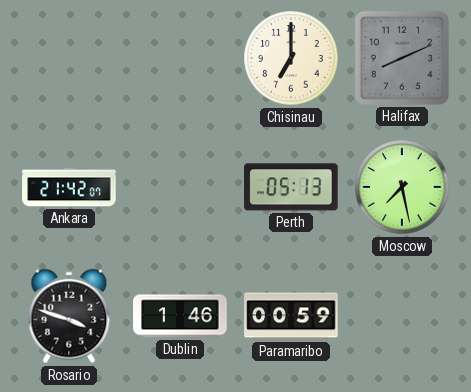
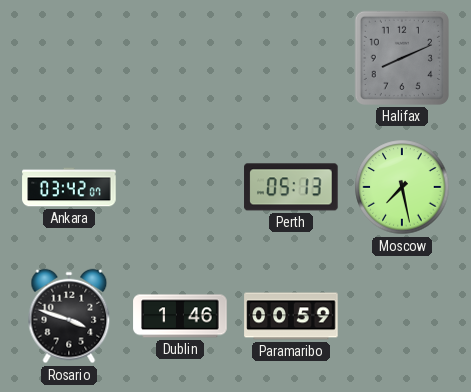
Chisinau: 7:00 -> none (291, 58)
Ankara: 21:42 -> 03:42 (69, 187)
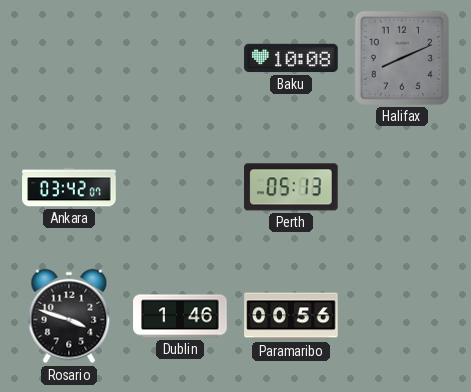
Baku: none -> 10:08 (291, 58)
Moscow: 7:28 -> none (402, 187)
Paramaribo: 00:59 -> 00:56 (291, 316)
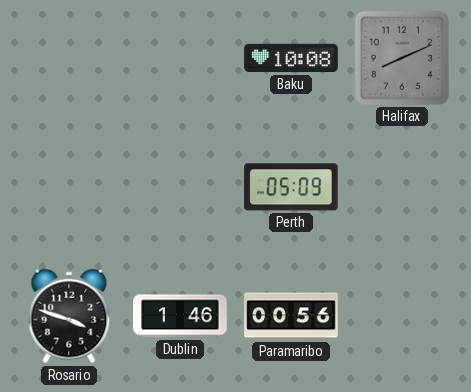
Ankara: 03:42 -> none (69, 187)
Perth: 05:13 -> 05:09 (291, 187)
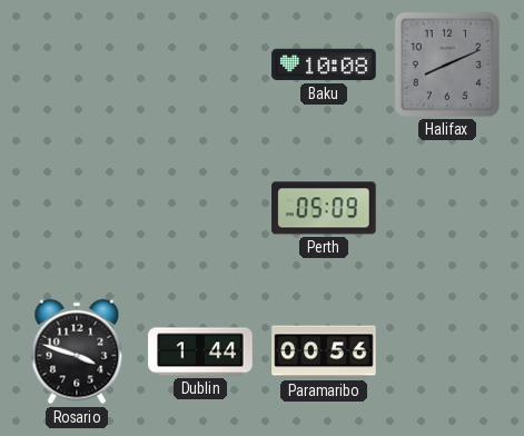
Dublin: 1:46 -> 1:44 (200, 351)
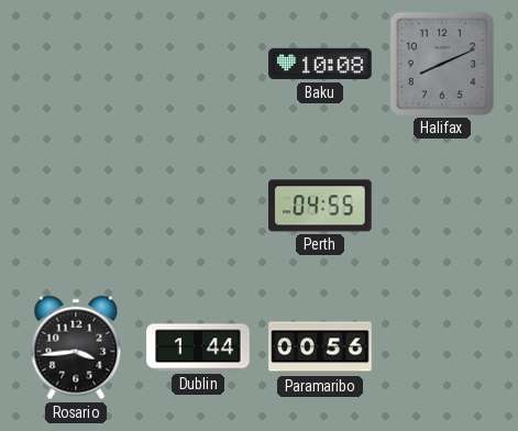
Perth: 05:09 -> 04:55 (320, 206)
Rosario: 3:48 -> 3:44 (76, 347)
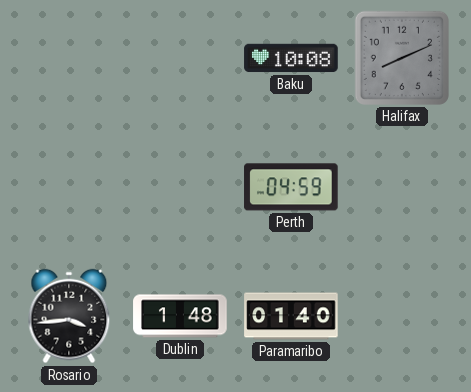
Perth: 04:55 -> 04:59 (291, 187)
Dublin: 1:44 -> 1:48 (180, 316)
Paramaribo: 00:56 -> 01:40 (291, 316)
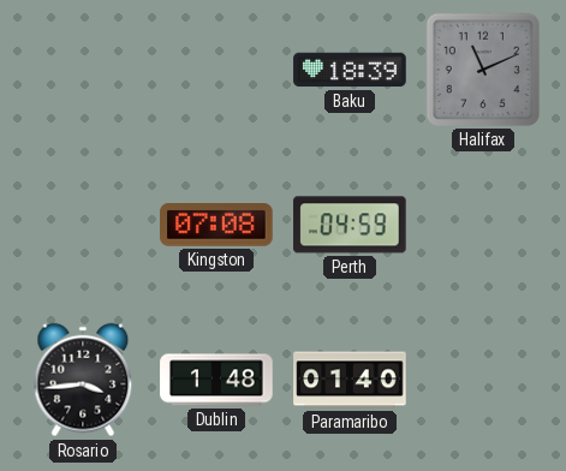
Baku: 10:08 -> 18:39 (350, 70)
Halifax: 8:11 -> 11:11 (483, 70)
Kingston: none -> 07:08 (216, 225)
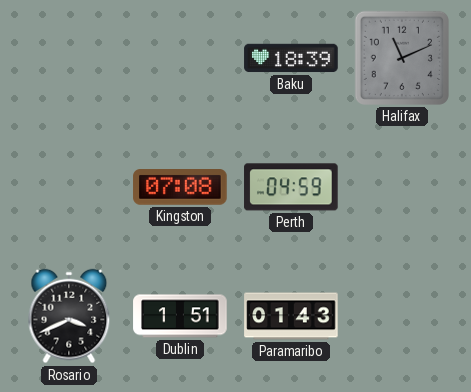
Rosario: 3:44 -> 3:41 (69, 316)
Dublin: 1:48 -> 1:51 (180, 316)
Paramaribo: 01:40 -> 01:43 (291, 316)
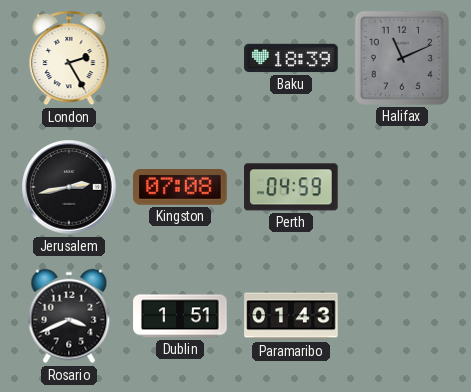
London: none -> 2:25 (69, 58)
Jerusalem: none -> 2:43 (69, 187)
